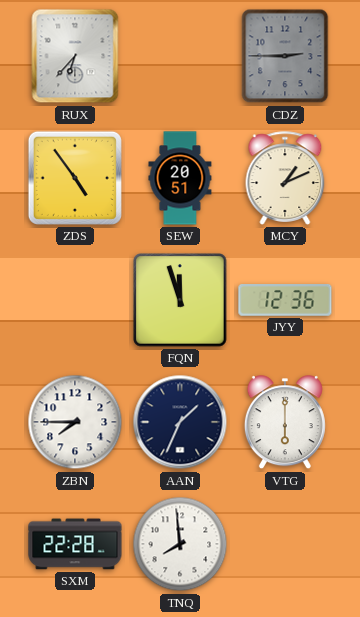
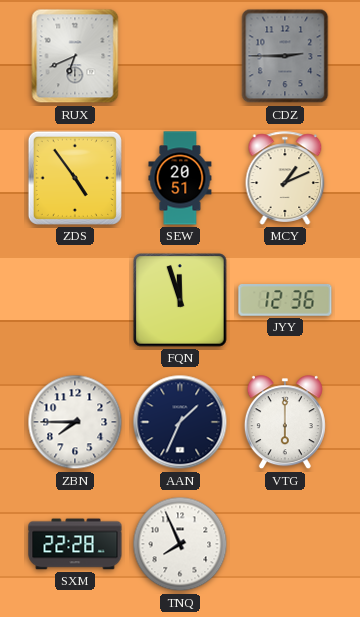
RUX: 6:37 -> 6:41 (75, 56)
TNQ: 7:59 -> 7:56 (180, 544)
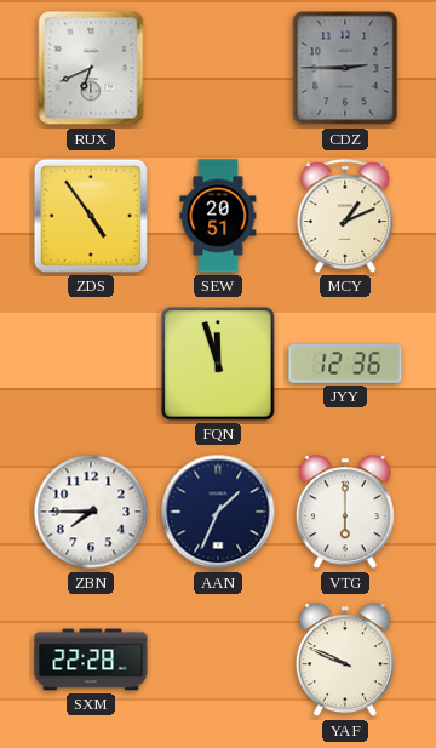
TNQ: 7:56 -> none (180, 544)
YAF: none -> 9:49 (345, 661)
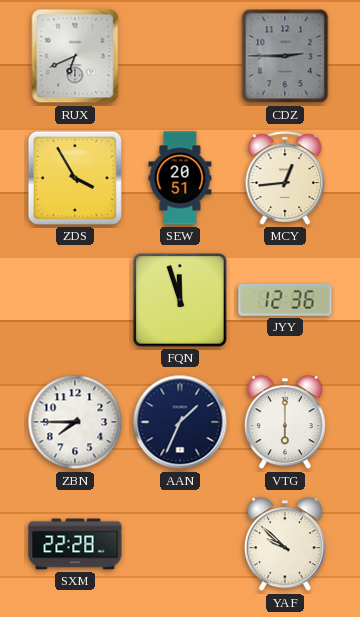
ZDS: 4:54 -> 3:55 (75, 178)
MCY: 1:11 -> 12:44 (285, 178)
YAF: 9:49 -> 9:52 (285, 545)
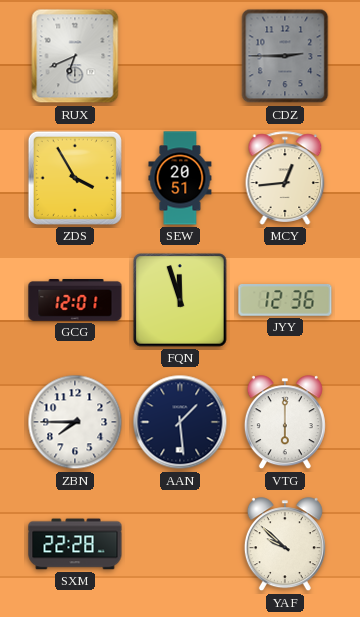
GCG: none -> 12:01 (75, 301)
AAN: 1:34 -> 1:29 (180, 422)
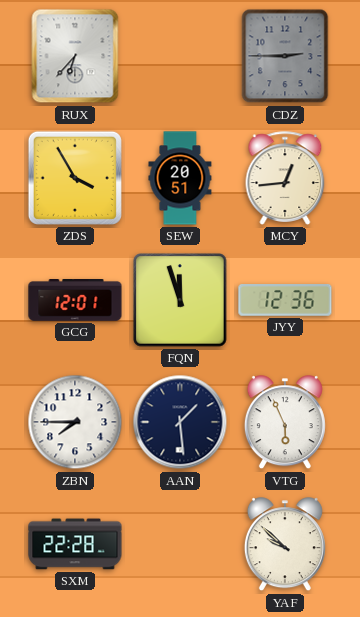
RUX: 6:41 -> 6:37 (75, 56)
VTG: 6:00 -> 5:56 (285, 423)
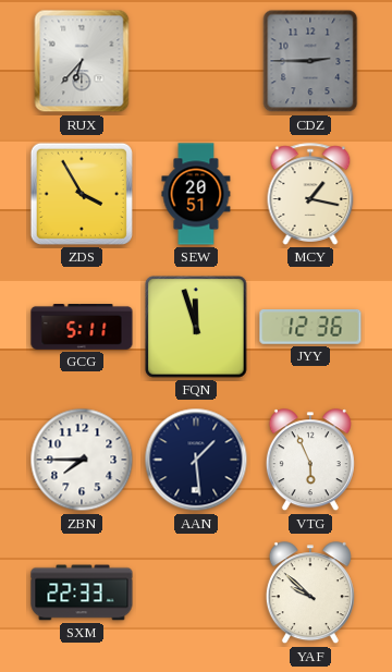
MCY: 12:44 -> 1:17 (310, 194)
GCG: 12:01 -> 5:11 (82, 328)
SXM: 22:28 -> 22:33 (82, 592)
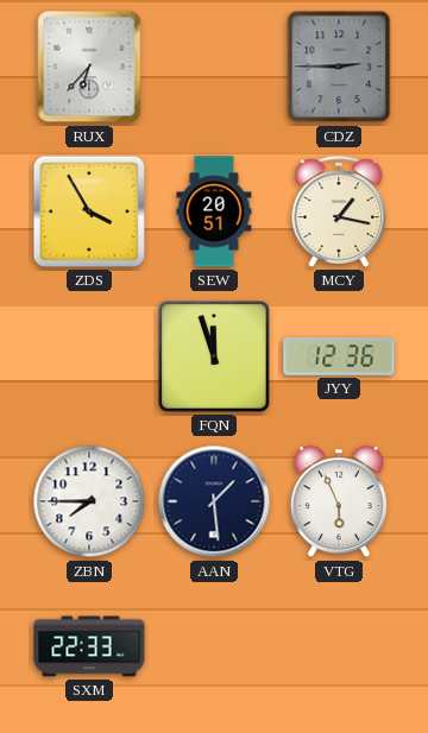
GCG: 5:11 -> none (82, 328)
YAF: 9:52 -> none (310, 594)
